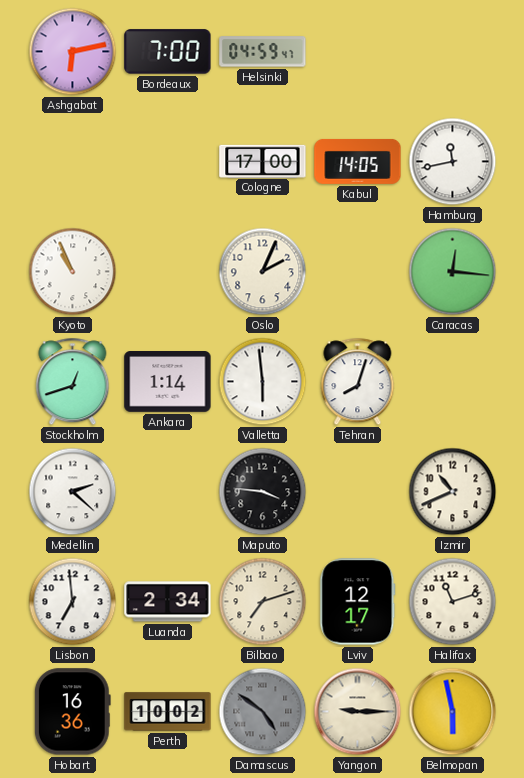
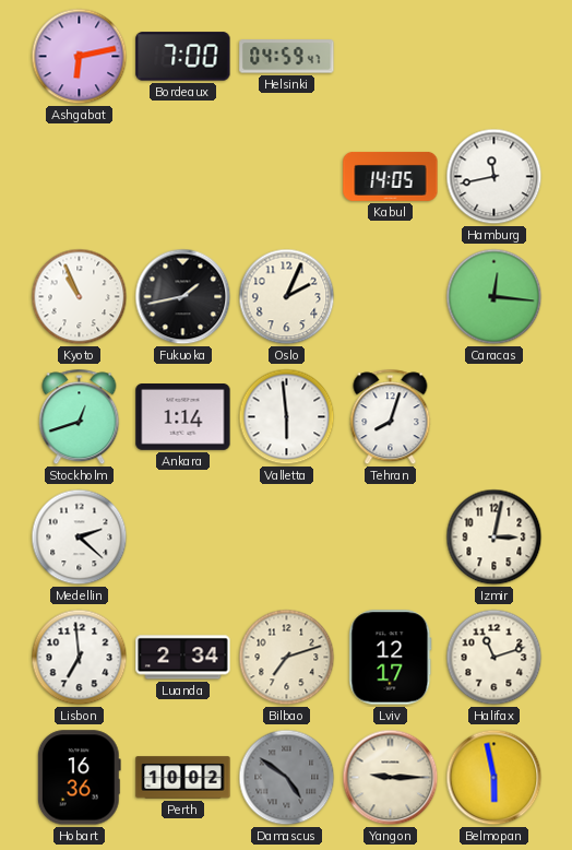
Cologne: 17:00 -> none (263, 161)
Fukuoka: none -> 1:43 (183, 297)
Maputo: 3:46 -> none (263, 492)
Izmir: 10:41 -> 3:02 (494, 538)
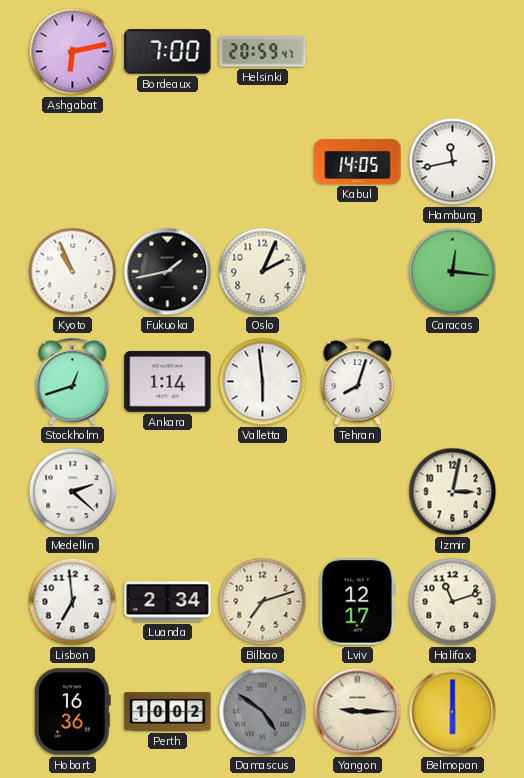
Helsinki: 04:59 -> 20:59 (263, 52)
Belmopan: 5:58 -> 6:00 (453, 712)
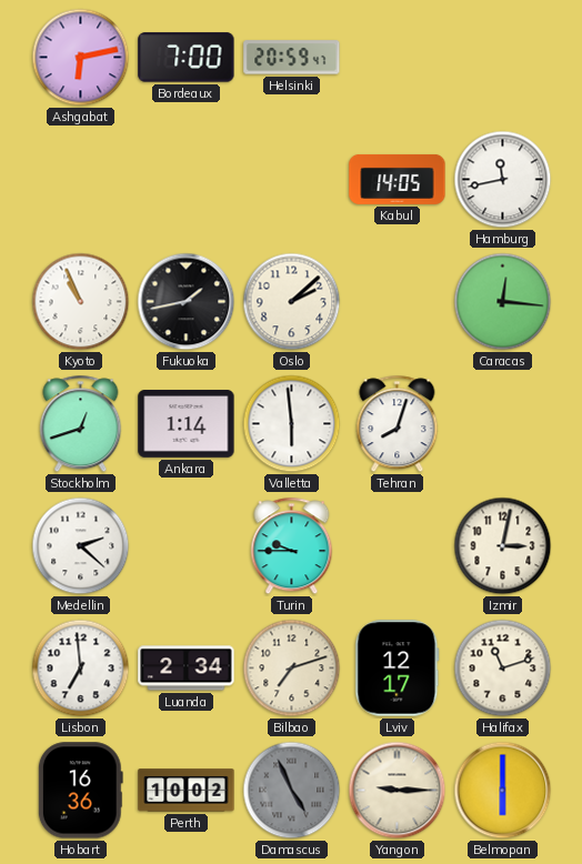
Oslo: 2:04 -> 2:08 (292, 302)
Turin: none -> 9:45 (292, 546)
Damascus: 4:51 -> 4:56 (292, 791)
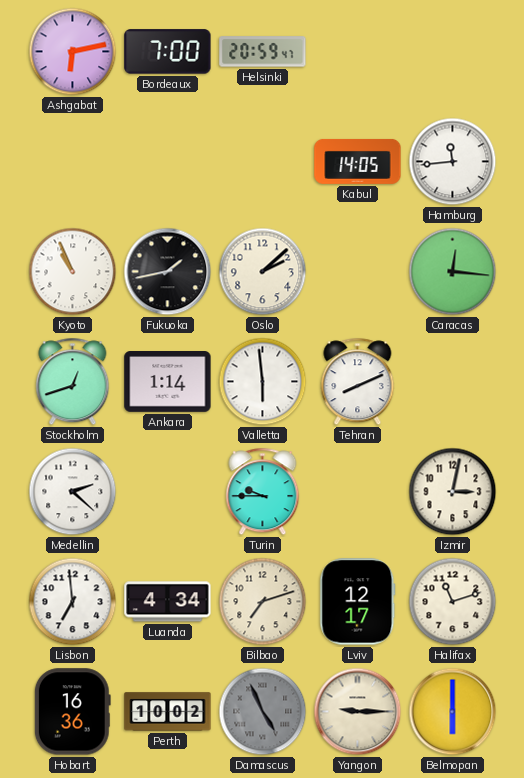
Hamburg: 11:43 -> 11:44 (453, 162)
Tehran: 8:03 -> 8:11 (358, 382)
Luanda: 2:34 -> 4:34 (168, 602)
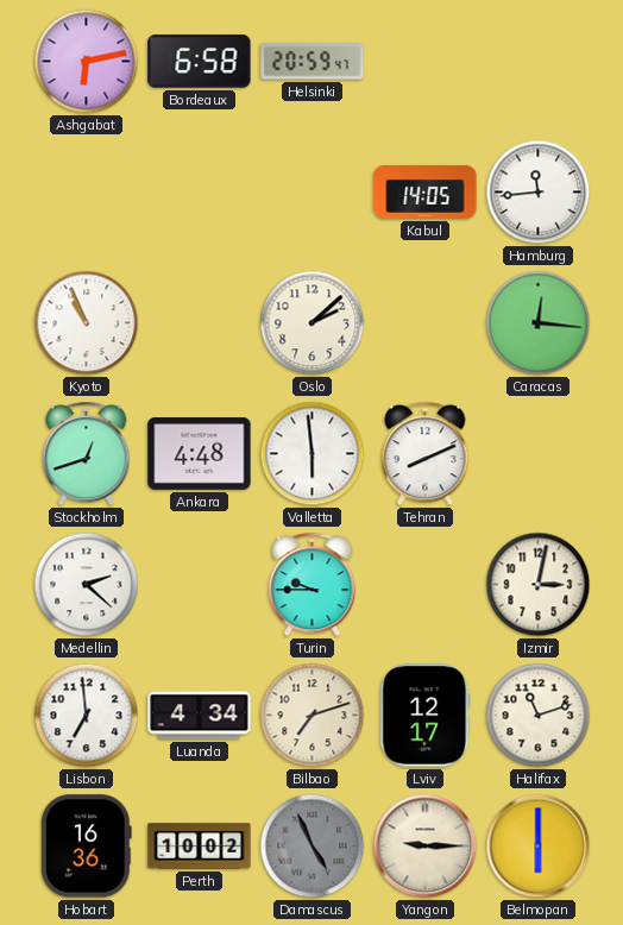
Bordeaux: 7:00 -> 6:58 (200, 62)
Fukuoka: 1:43 -> none (168, 272)
Ankara: 1:14 -> 4:48 (200, 454)
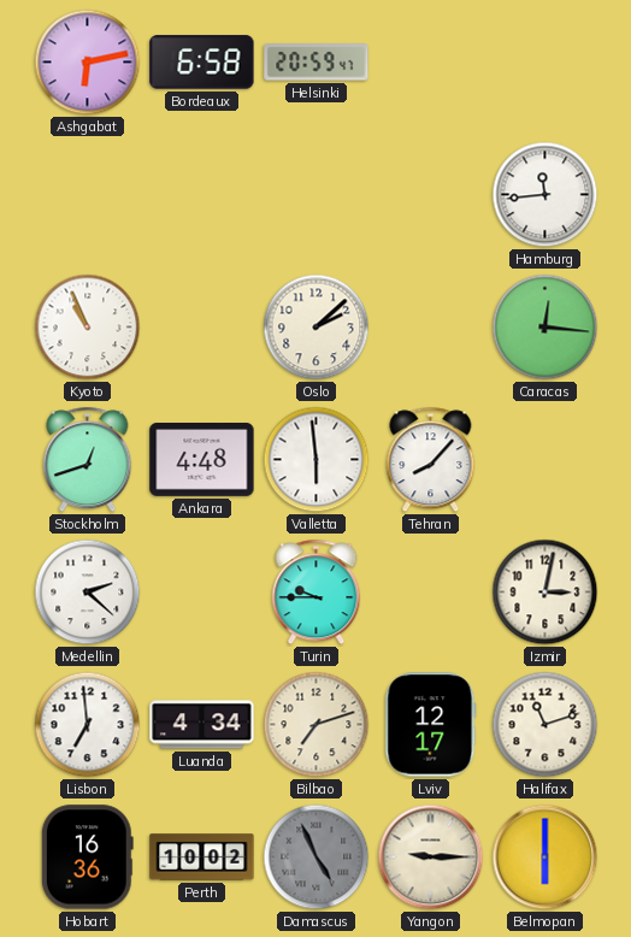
Kabul: 14:05 -> none (426, 191)
Tehran: 8:11 -> 8:07 (431, 460)
